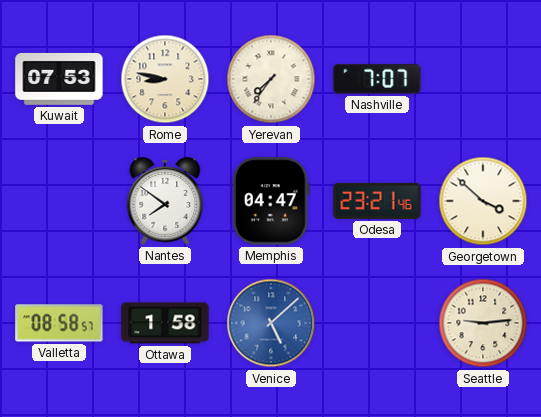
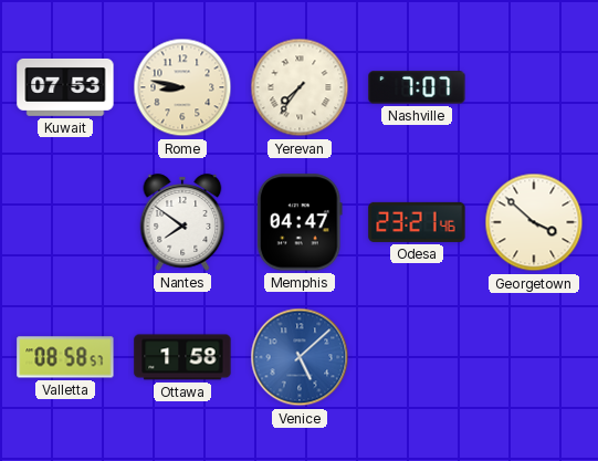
Seattle: 9:14 -> none (483, 323)
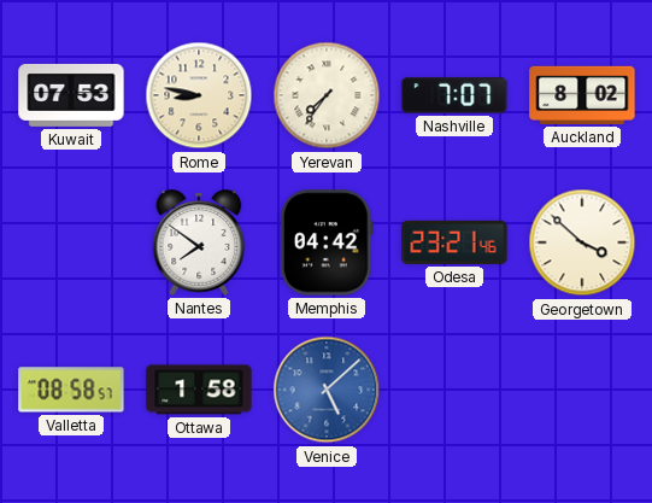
Auckland: none -> 8:02 (582, 95)
Memphis: 04:47 -> 04:42 (327, 242)
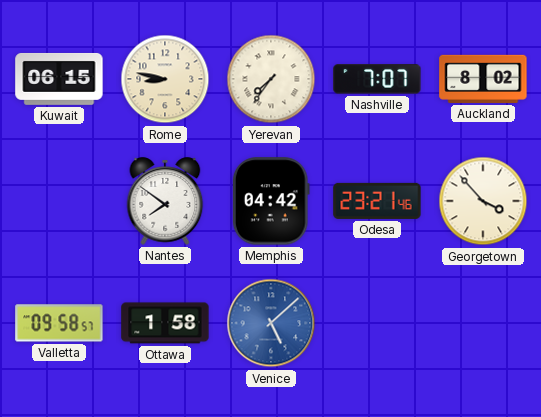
Kuwait: 07:53 -> 06:15 (59, 79)
Georgetown: 3:52 -> 3:53 (483, 201)
Valletta: 08:58 -> 09:58 (59, 323)
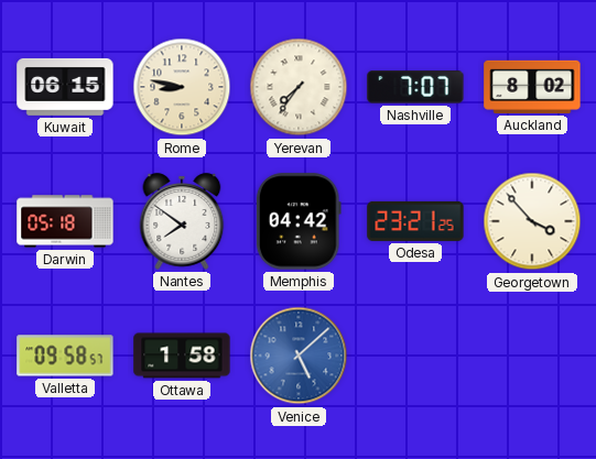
Darwin: none -> 05:18 (65, 221)
Odesa: 23:21:46 -> 23:21:25 (415, 221)
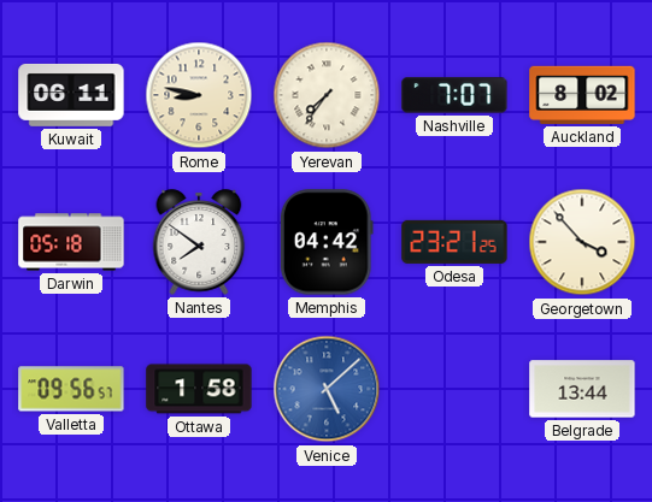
Kuwait: 06:15 -> 06:11 (71, 95)
Valletta: 09:58 -> 09:56 (71, 389)
Belgrade: none -> 13:44 (582, 389)
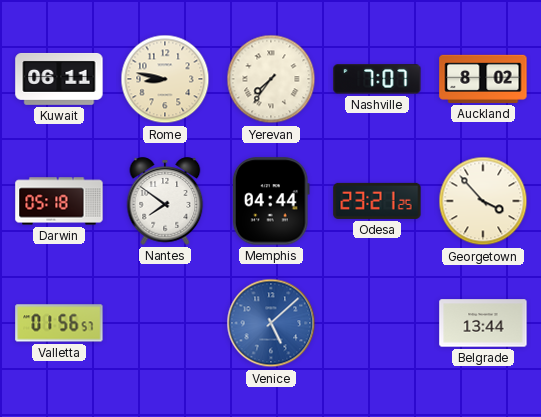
Memphis: 04:42 -> 04:44 (271, 201)
Valletta: 09:56 -> 01:56 (59, 323)
Ottawa: 1:58 -> none (199, 389)
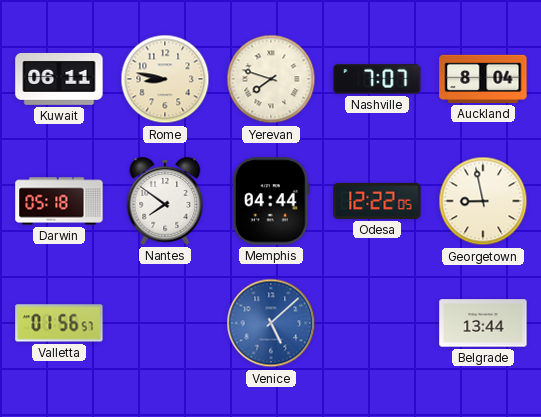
Yerevan: 7:36 -> 7:48 (271, 79)
Auckland: 8:02 -> 8:04 (483, 79)
Odesa: 23:21 -> 12:22 (377, 201)
Georgetown: 3:53 -> 8:58 (483, 201)
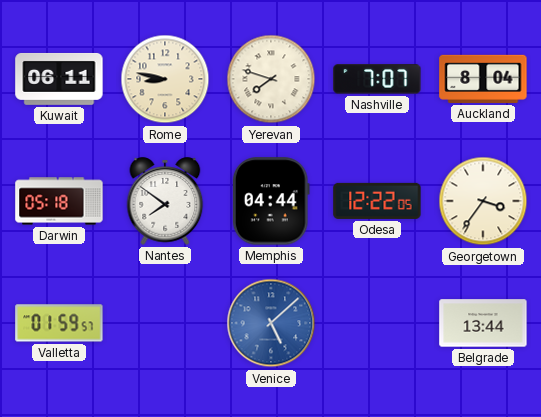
Georgetown: 8:58 -> 3:36 (483, 201)
Valletta: 01:56 -> 01:59 (59, 323)
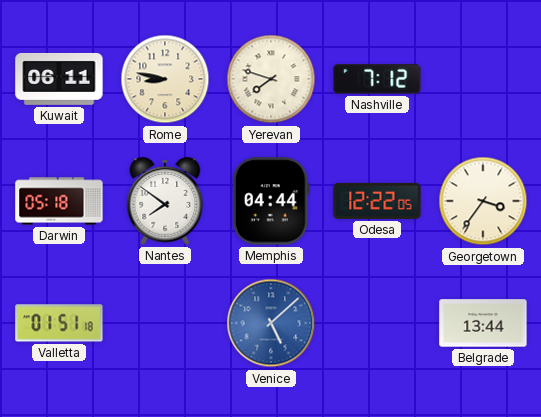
Nashville: 7:07 -> 7:12 (377, 79)
Auckland: 8:04 -> none (483, 79)
Valletta: 01:59 -> 01:51 (59, 323)
